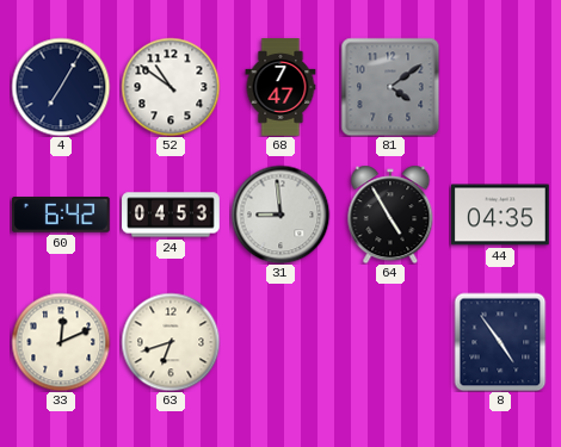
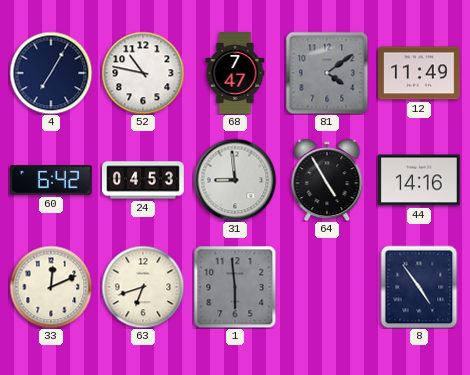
52: 10:51 -> 10:47 (143, 73)
12: none -> 11:49 (420, 73)
44: 04:35 -> 14:16 (420, 180)
1: none -> 5:59 (235, 287)
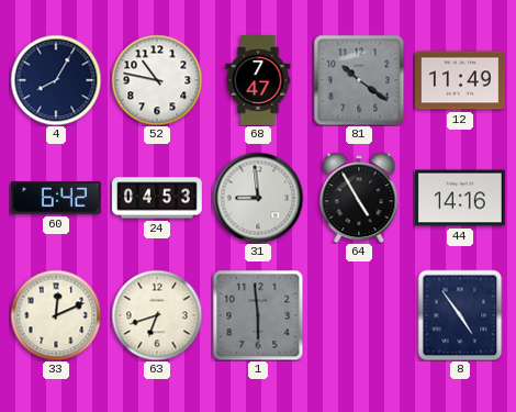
4: 7:05 -> 8:05 (56, 80)
81: 4:09 -> 10:21 (359, 80)
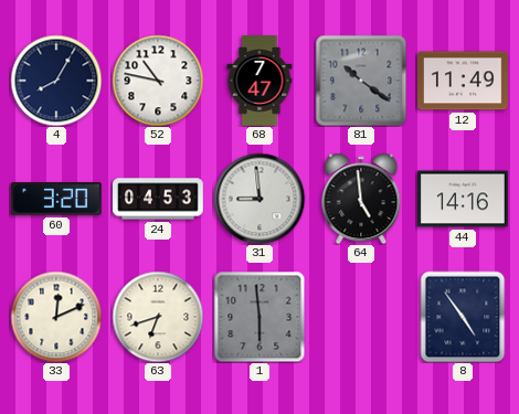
60: 6:42 -> 3:20 (56, 200)
64: 4:55 -> 4:59 (361, 199)
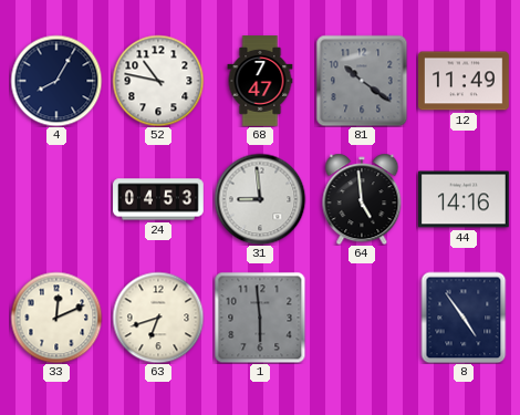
60: 3:20 -> none (56, 200)
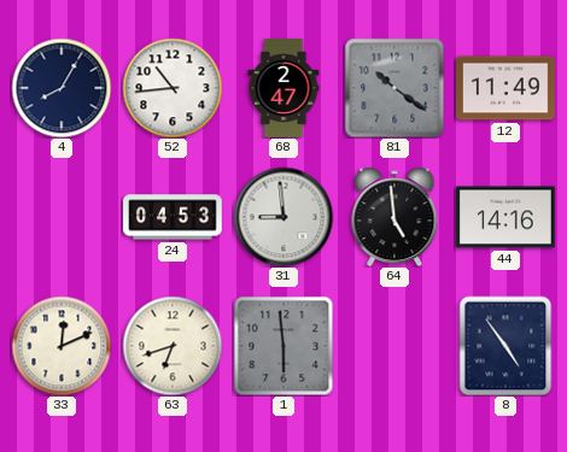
52: 10:47 -> 10:44 (173, 88)
68: 7:47 -> 2:47 (283, 88)
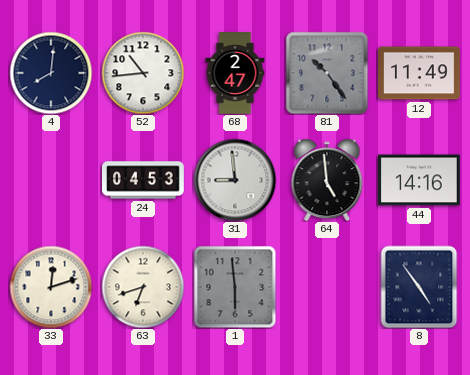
4: 8:05 -> 8:01 (51, 73)
81: 10:21 -> 10:24 (327, 73)
33: 12:11 -> 12:12 (51, 287)
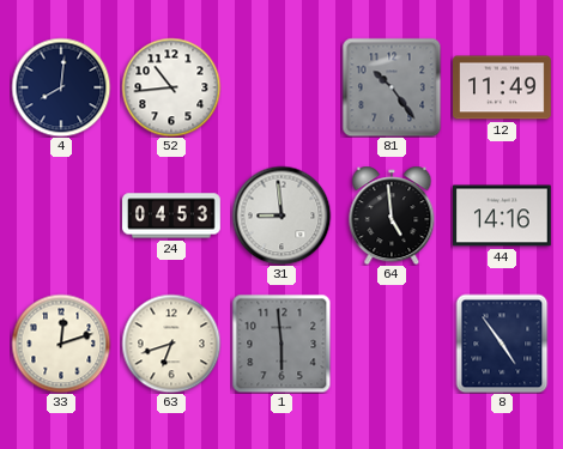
68: 2:47 -> none (235, 73)
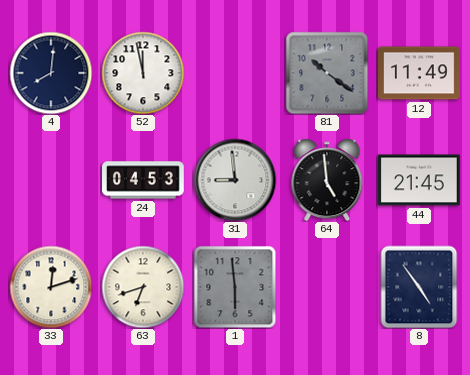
52: 10:44 -> 11:58 (143, 73)
81: 10:24 -> 10:21 (327, 73)
44: 14:16 -> 21:45 (420, 180)
